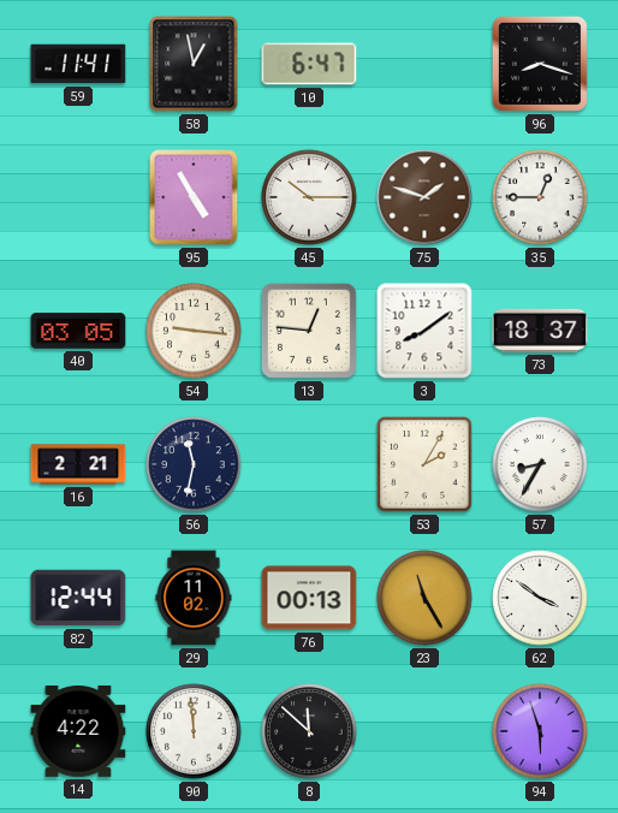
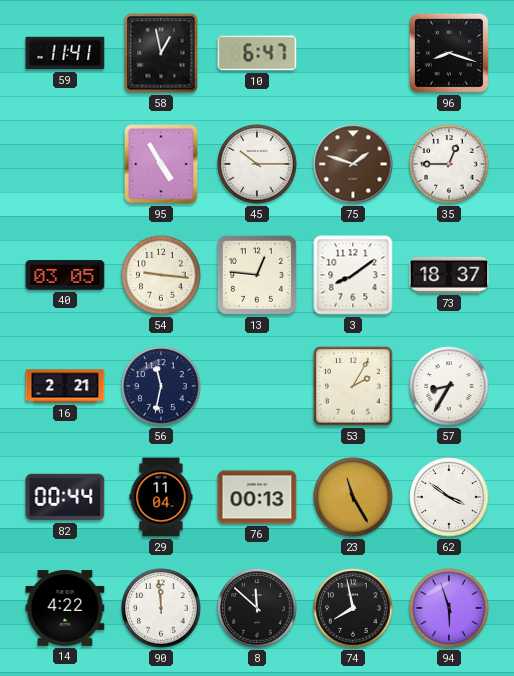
82: 12:44 -> 00:44 (65, 497)
29: 11:02 -> 11:04 (161, 497)
74: none -> 7:58 (353, 608)
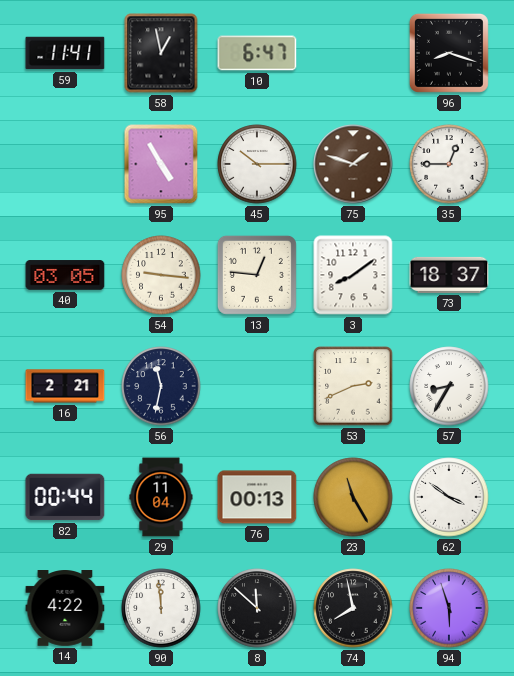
53: 2:05 -> 2:41 (353, 386)
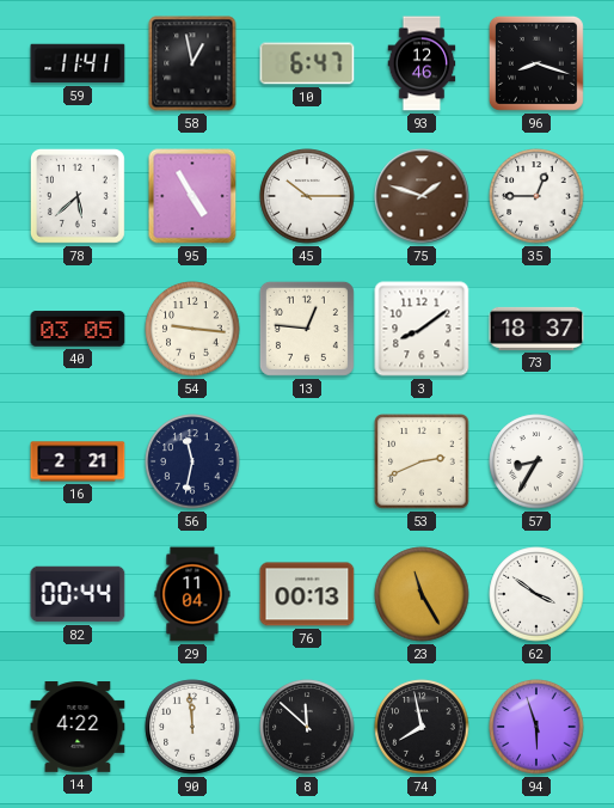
93: none -> 12:46 (422, 63)
78: none -> 5:38 (78, 196)
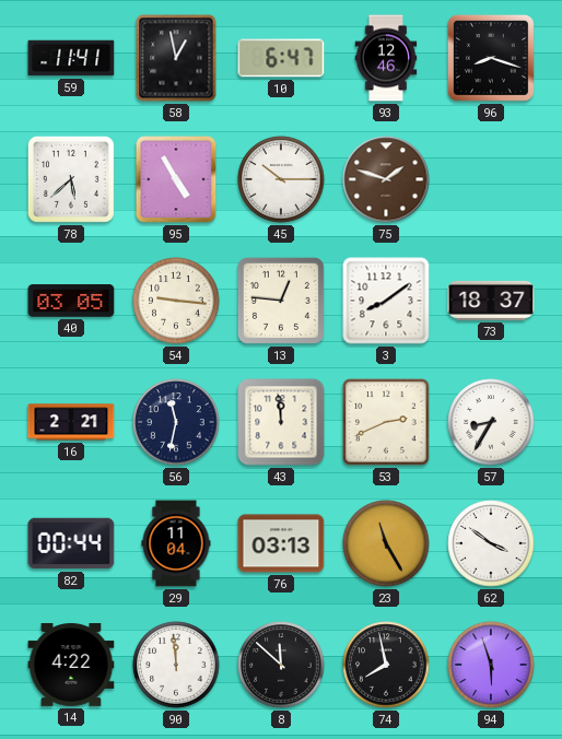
35: 12:45 -> none (536, 196)
43: none -> 11:59 (281, 422)
76: 00:13 -> 03:13 (281, 543)
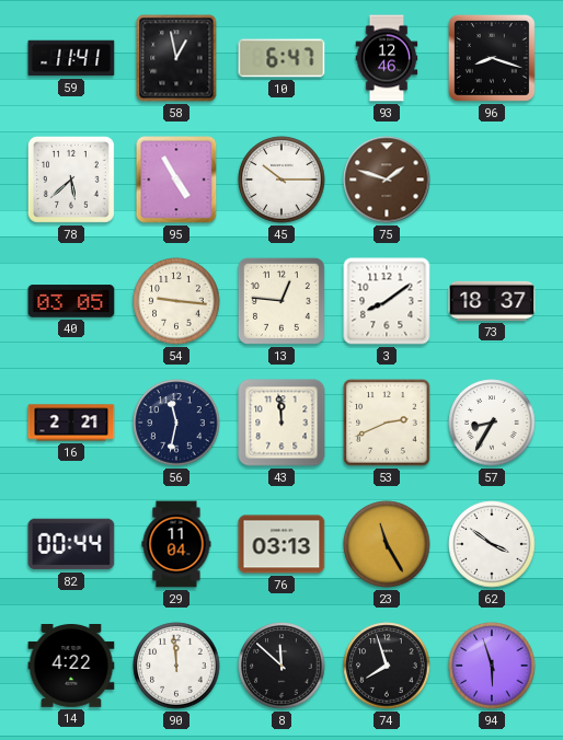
74: 7:58 -> 7:57 (387, 666)
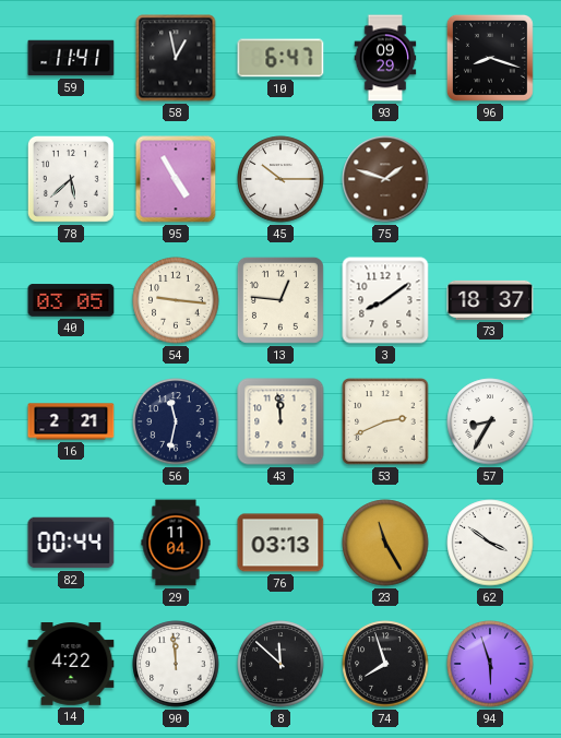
93: 12:46 -> 09:29 (385, 58)
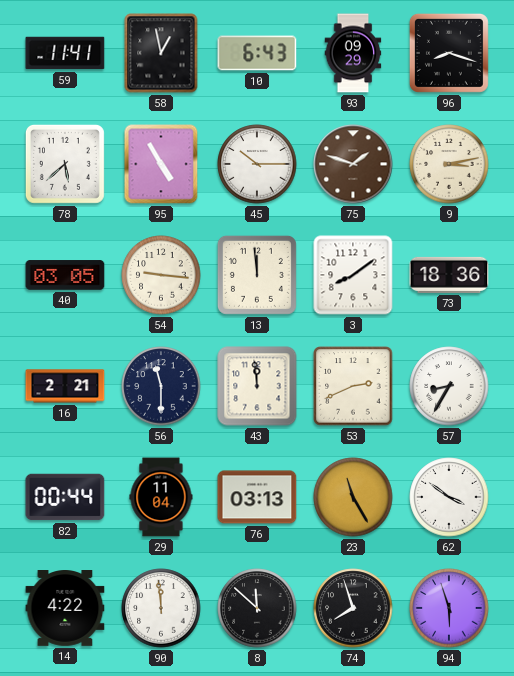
10: 6:47 -> 6:43 (257, 53)
9: none -> 3:13 (449, 164)
13: 12:46 -> 11:59 (257, 275)
73: 18:37 -> 18:36 (449, 275)
56: 11:32 -> 11:30 (161, 386)
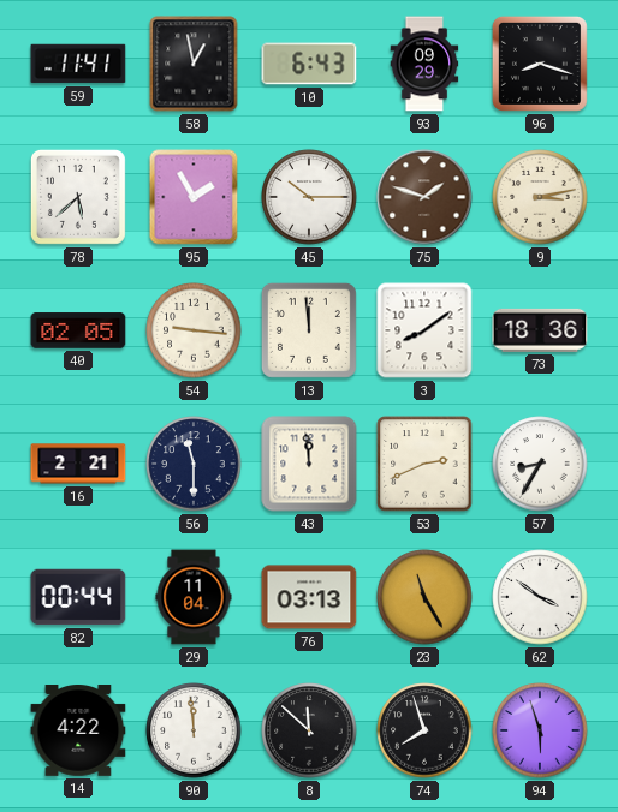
95: 4:55 -> 1:55 (194, 197)
40: 03:05 -> 02:05 (78, 330)
